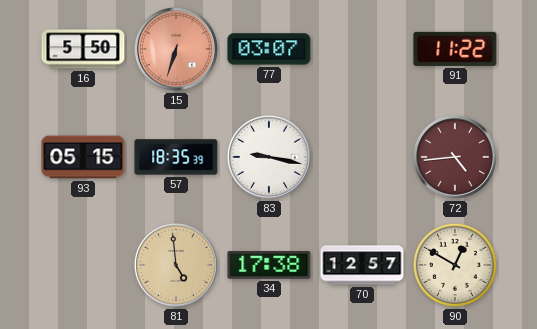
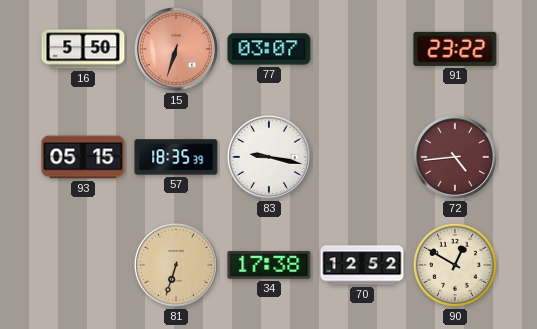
91: 11:22 -> 23:22 (455, 49)
81: 4:59 -> 6:33 (176, 265)
70: 12:57 -> 12:52 (362, 265)
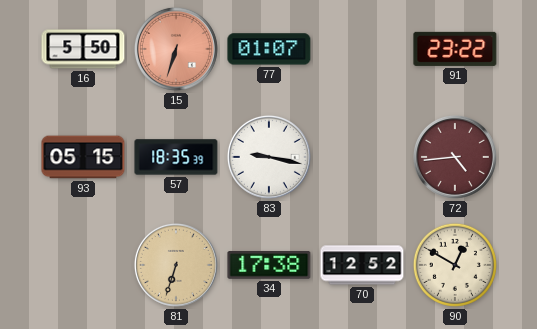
77: 03:07 -> 01:07 (269, 49)
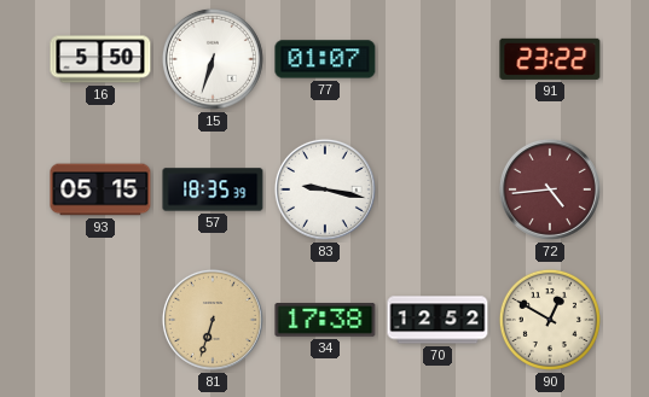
15 dial: salmon -> white (213, 59)
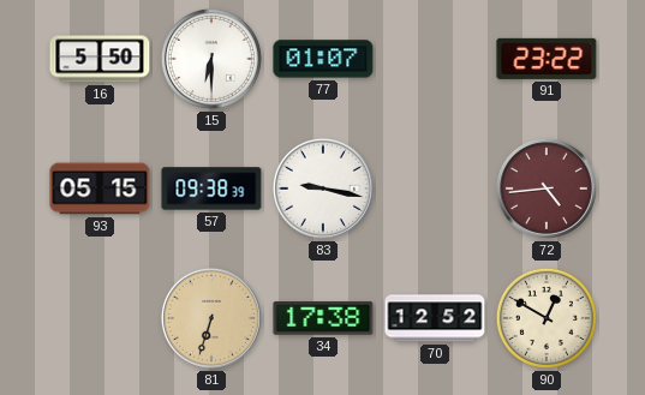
15: 6:33 -> 6:30 (211, 59)
57: 18:35 -> 09:38 (211, 188)
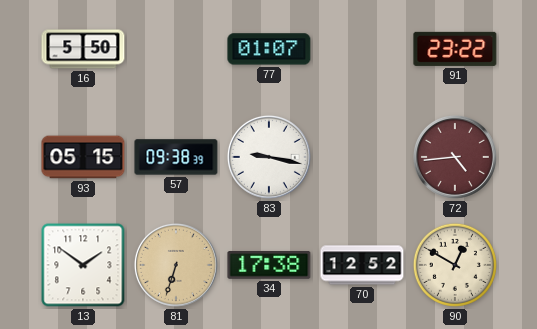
15: 6:30 -> none (211, 59)
13: none -> 1:51 (83, 265)
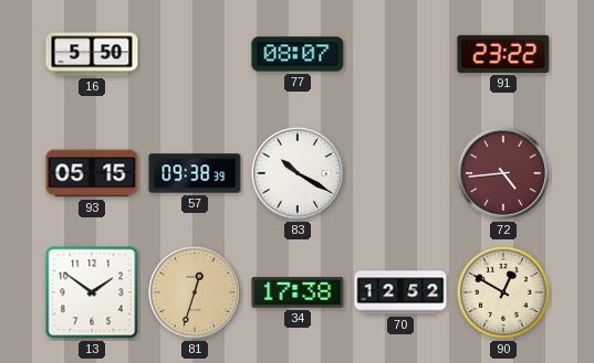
77: 01:07 -> 08:07 (298, 54)
83: 9:17 -> 10:20 (298, 173)
81: 6:33 -> 12:33 (195, 292)
